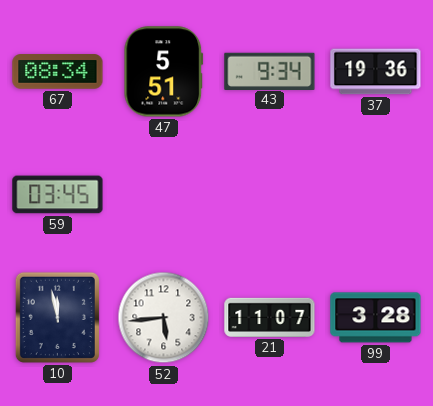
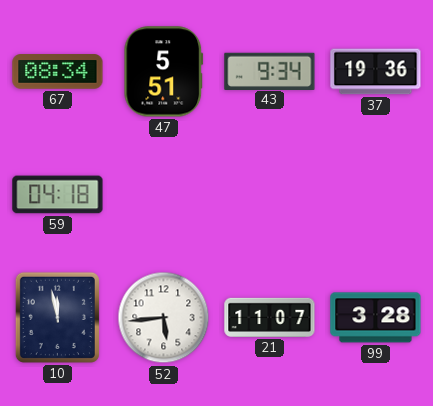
59: 03:45 -> 04:18 (58, 195)
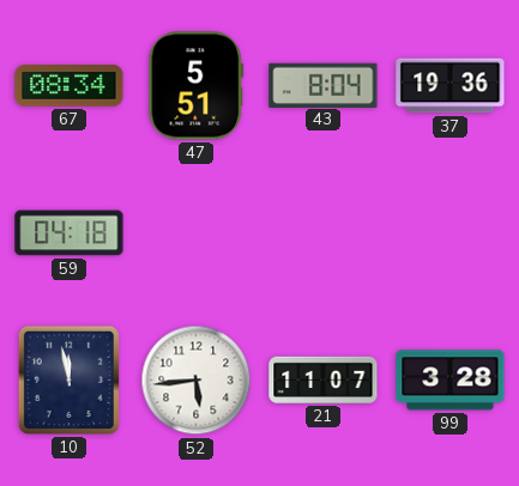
43: 9:34 -> 8:04 (324, 85)
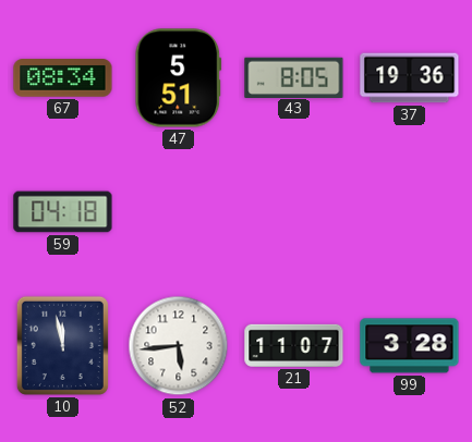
43: 8:04 -> 8:05 (294, 77)
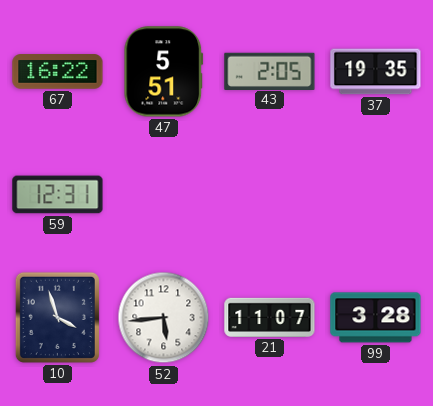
67: 08:34 -> 16:22 (58, 72)
43: 8:05 -> 2:05 (270, 71)
37: 19:36 -> 19:35 (376, 72)
59: 04:18 -> 12:31 (58, 195)
10: 11:58 -> 3:57 (57, 317)
